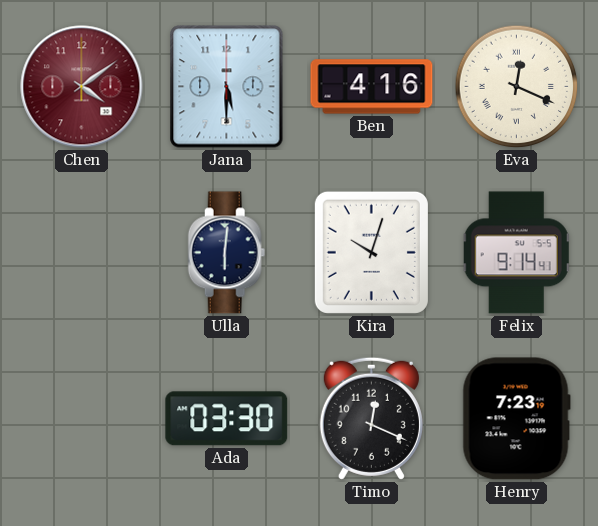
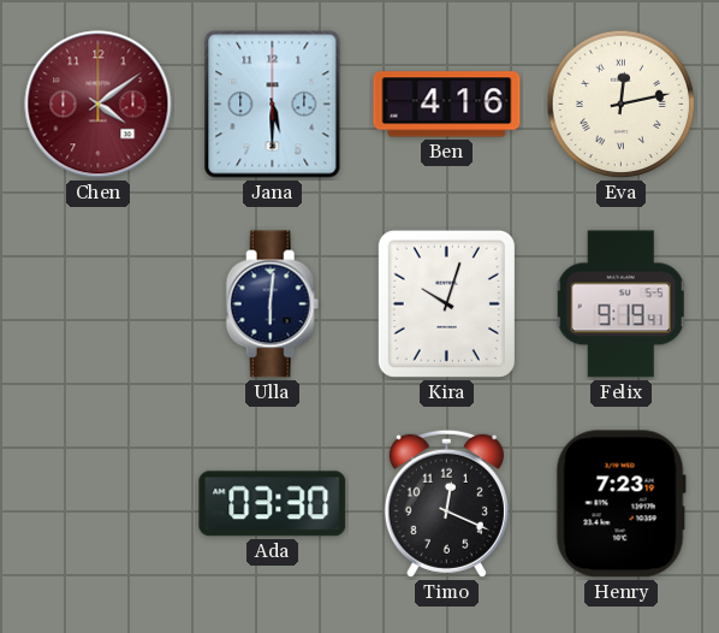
Eva: 12:19 -> 12:13 (622, 105)
Felix: 9:14 -> 9:19 (620, 304)
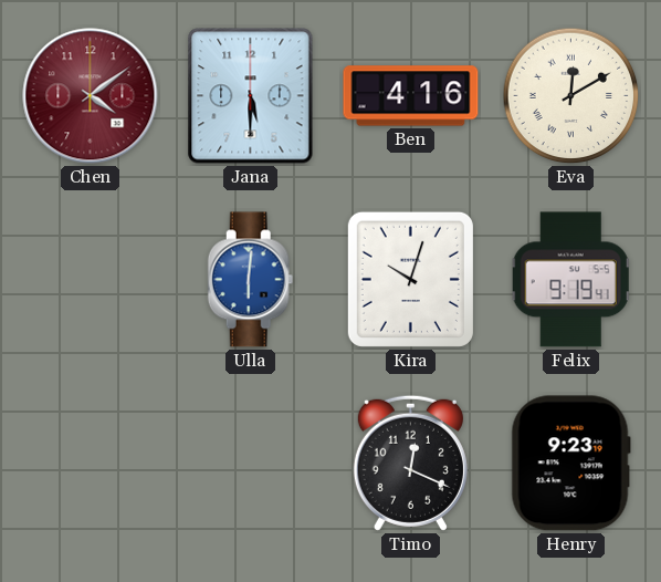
Eva: 12:13 -> 12:10 (571, 96)
Ulla dial: navy -> blue (251, 280)
Ada: 03:30 -> none (273, 504)
Henry: 7:23 -> 9:23 (570, 464)
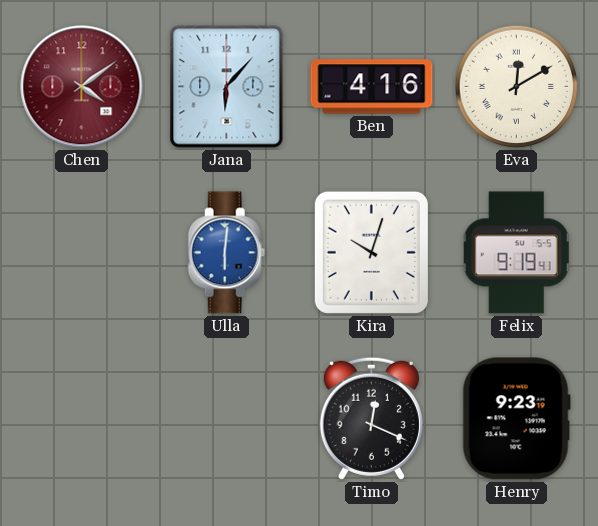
Jana: 5:30 -> 6:07 (227, 87)
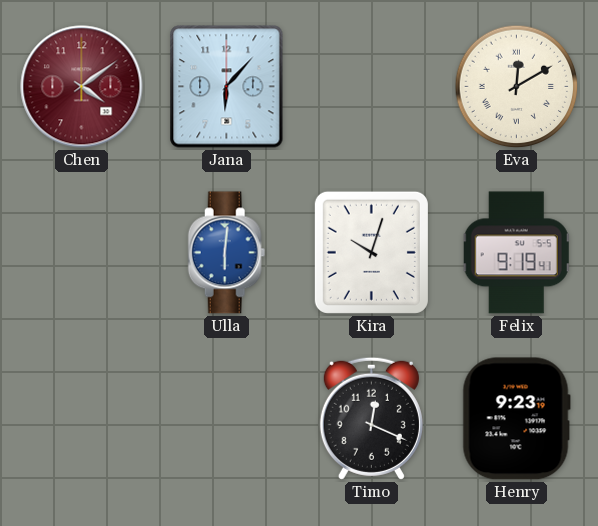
Ben: 4:16 -> none (372, 87)
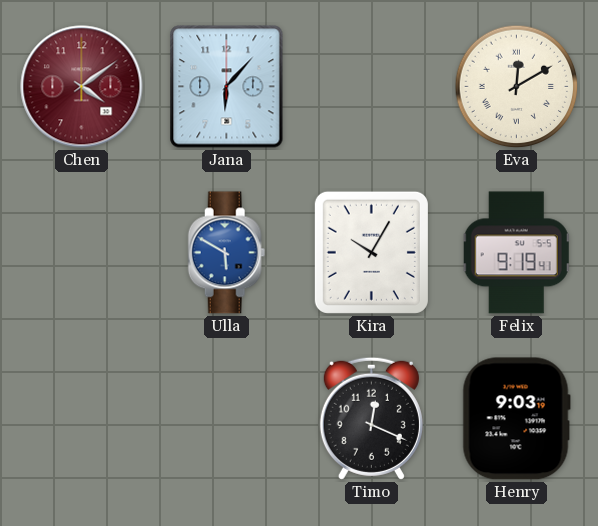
Ulla: 6:01 -> 5:50 (227, 253)
Kira: 10:03 -> 10:05 (371, 252)
Henry: 9:23 -> 9:03 (516, 419)
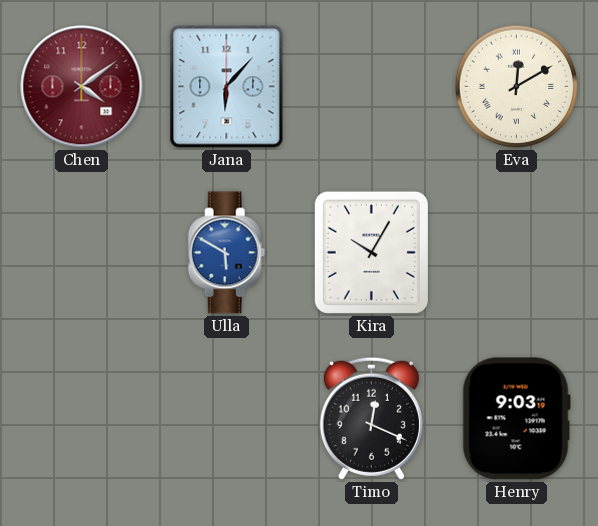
Felix: 9:19 -> none (516, 253)
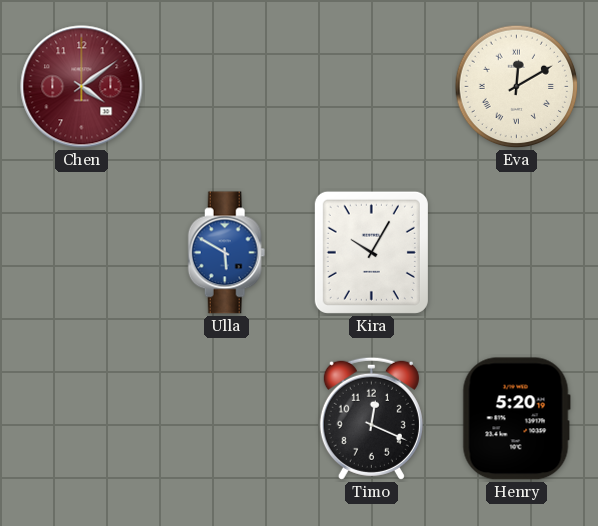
Jana: 6:07 -> none (227, 87)
Henry: 9:03 -> 5:20 (516, 419)
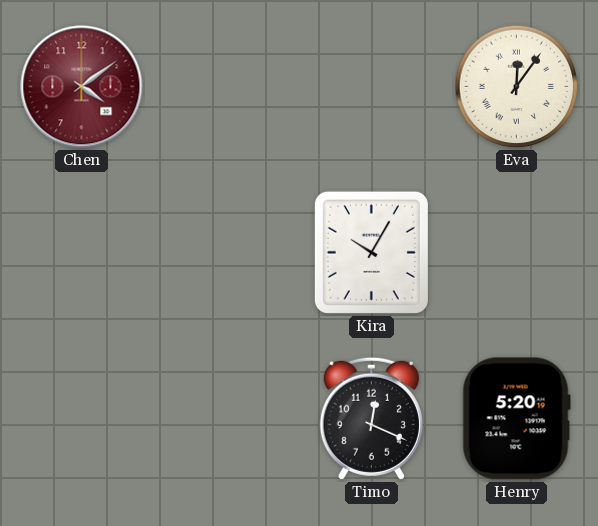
Eva: 12:10 -> 12:06 (517, 87)
Ulla: 5:50 -> none (227, 253)
